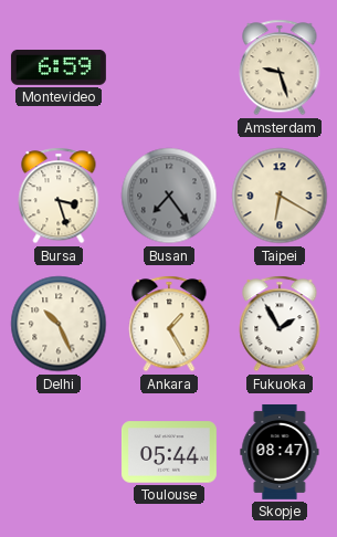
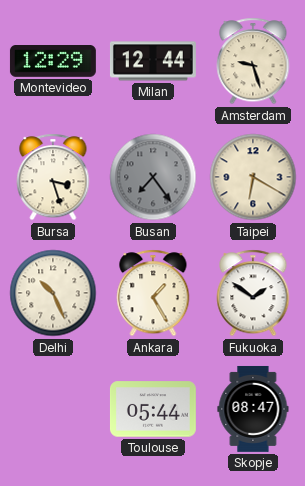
Montevideo: 6:59 -> 12:29 (53, 62)
Milan: none -> 12:44 (153, 61)
Fukuoka: 1:55 -> 1:51 (253, 293)
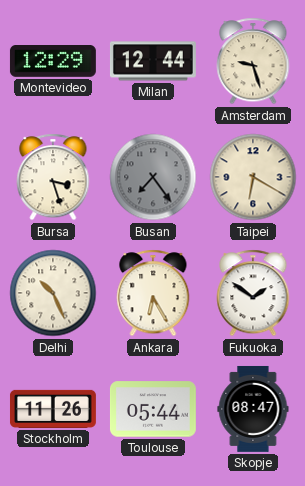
Ankara: 1:25 -> 6:25 (153, 293)
Stockholm: none -> 11:26 (53, 409)
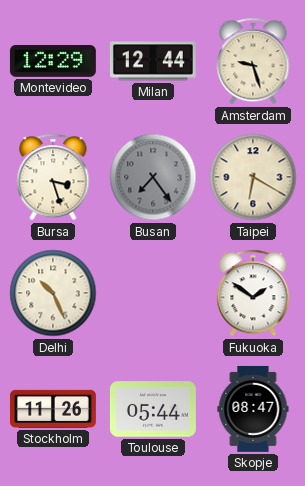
Ankara: 6:25 -> none (153, 293)
